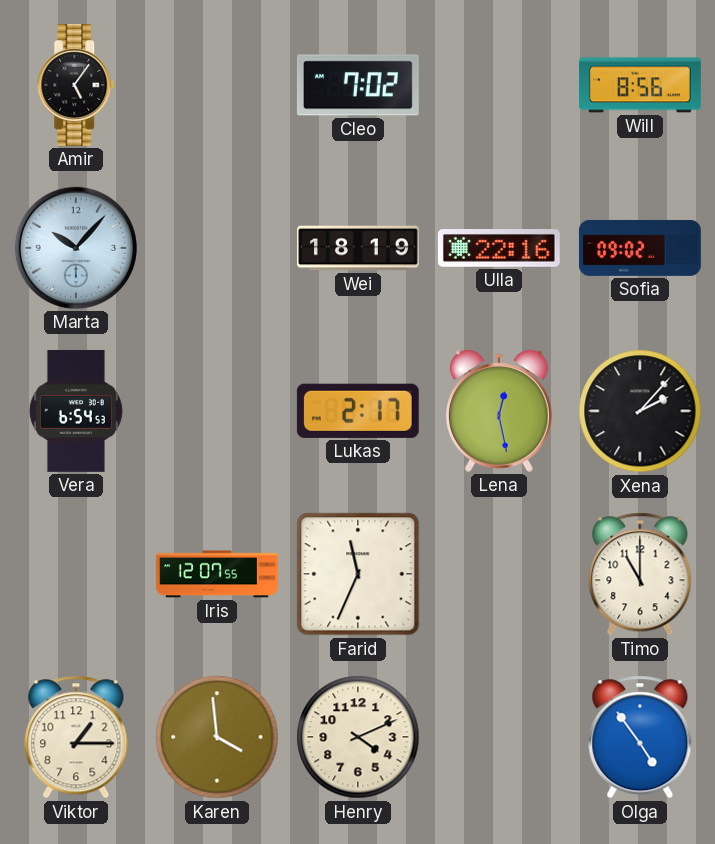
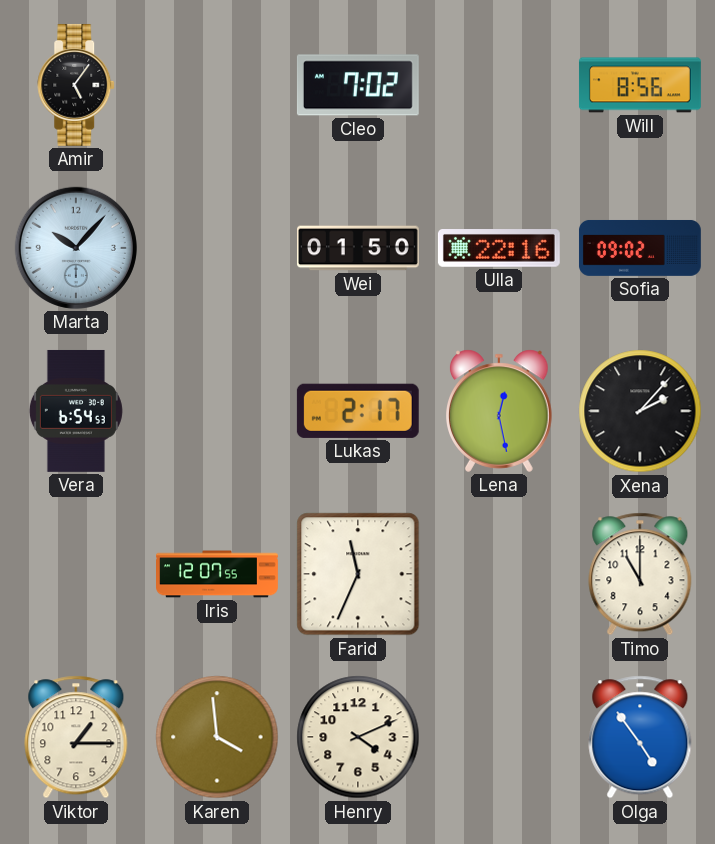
Wei: 18:19 -> 01:50 (359, 248)
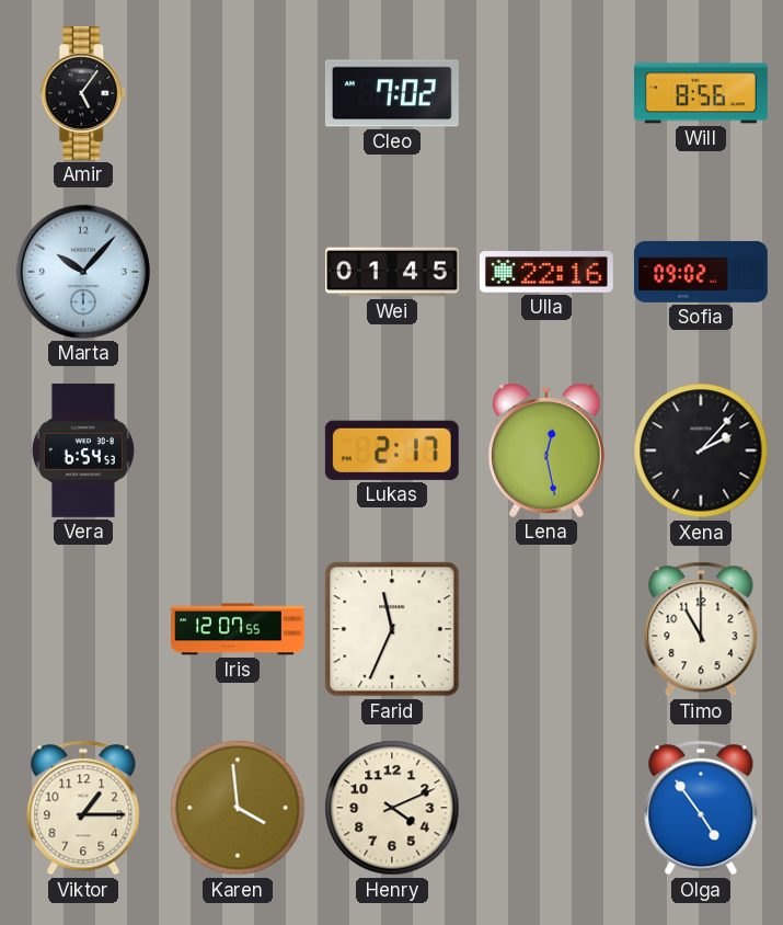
Wei: 01:50 -> 01:45 (393, 272)
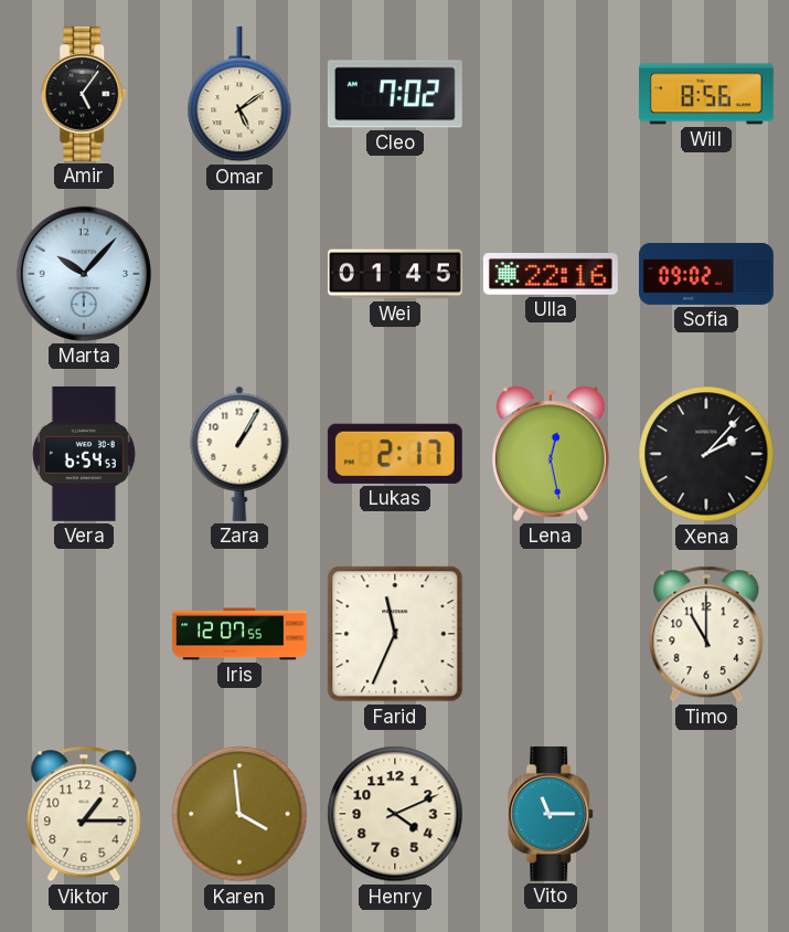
Omar: none -> 5:09 (239, 94)
Zara: none -> 1:05 (239, 454)
Vito: none -> 11:15 (552, 814)
Olga: 4:54 -> none (701, 808)
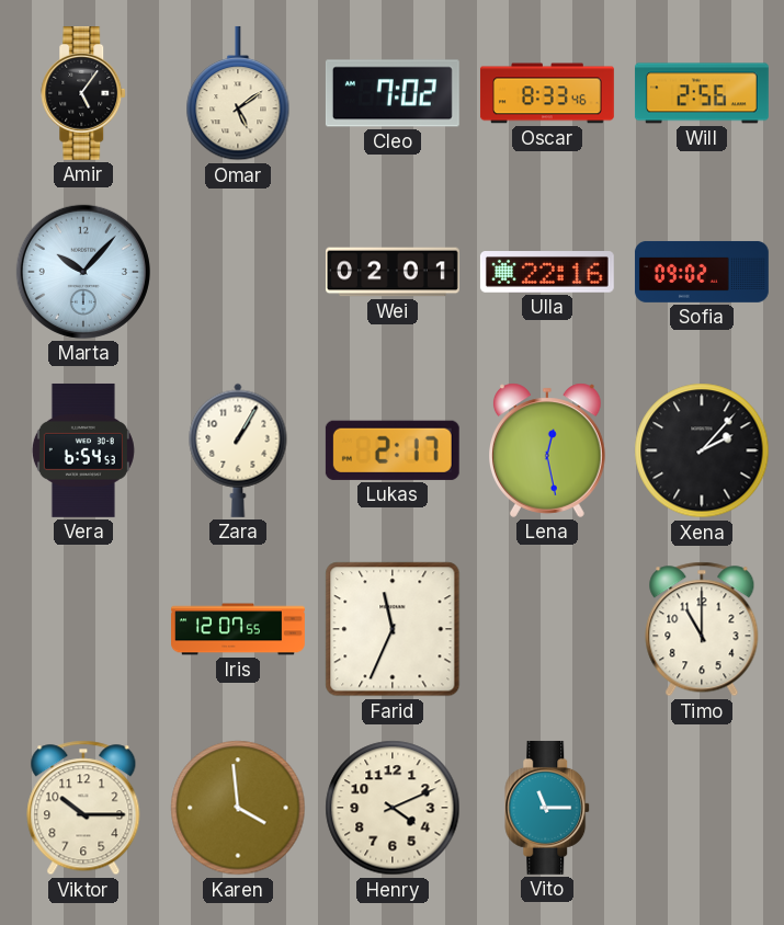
Oscar: none -> 8:33 (547, 93)
Will: 8:56 -> 2:56 (702, 93)
Wei: 01:45 -> 02:01 (394, 272)
Viktor: 1:15 -> 10:15 (83, 808)
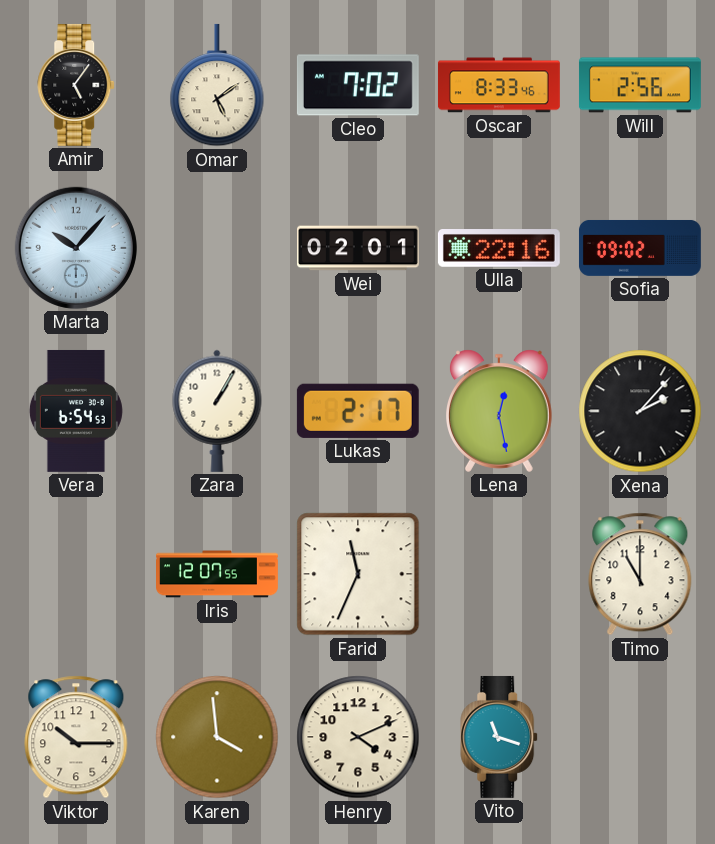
Vito: 11:15 -> 11:18 (500, 737)
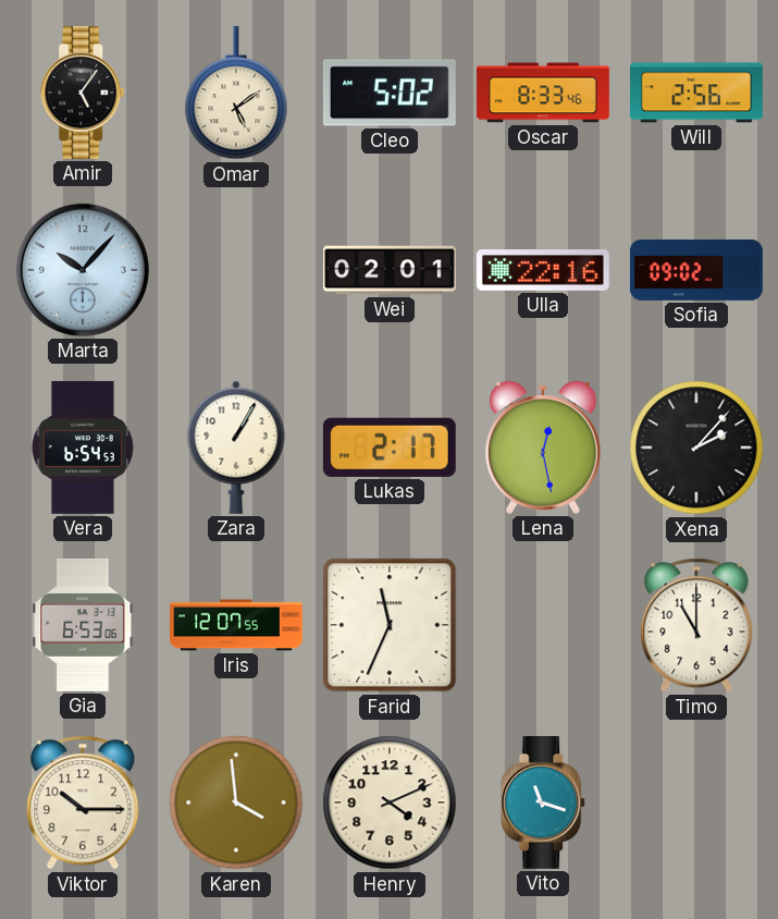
Cleo: 7:02 -> 5:02 (390, 93)
Gia: none -> 6:53 (83, 625)
